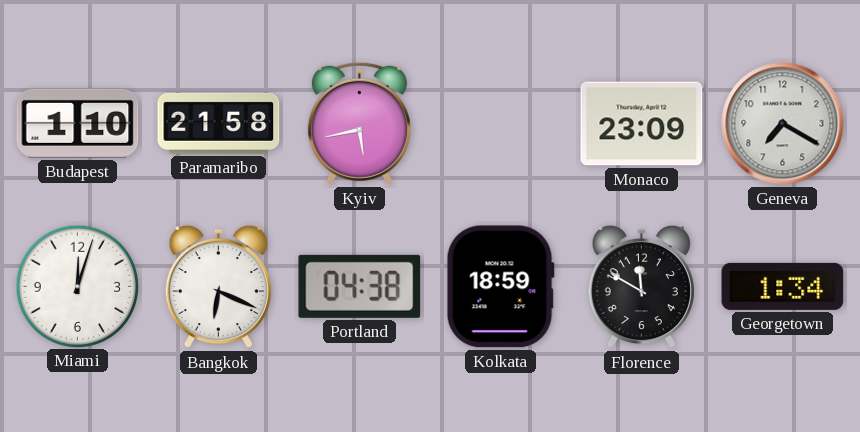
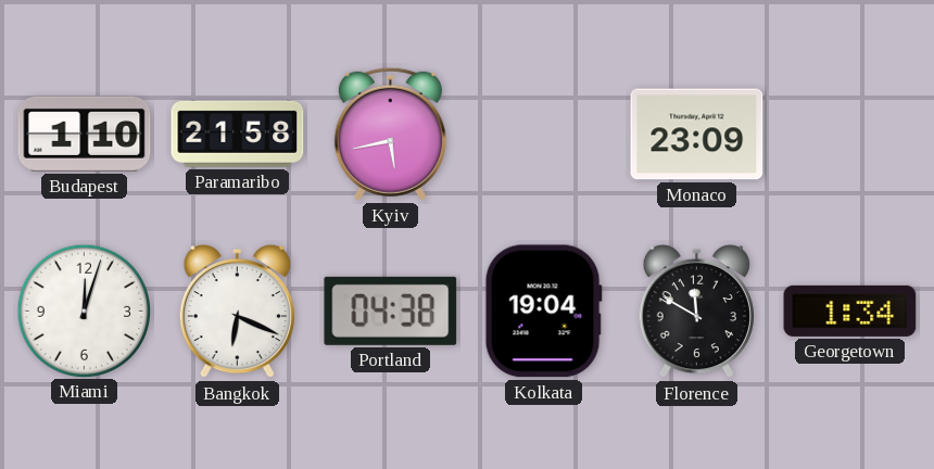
Geneva: 7:20 -> none (783, 124)
Kolkata: 18:59 -> 19:04 (543, 312)
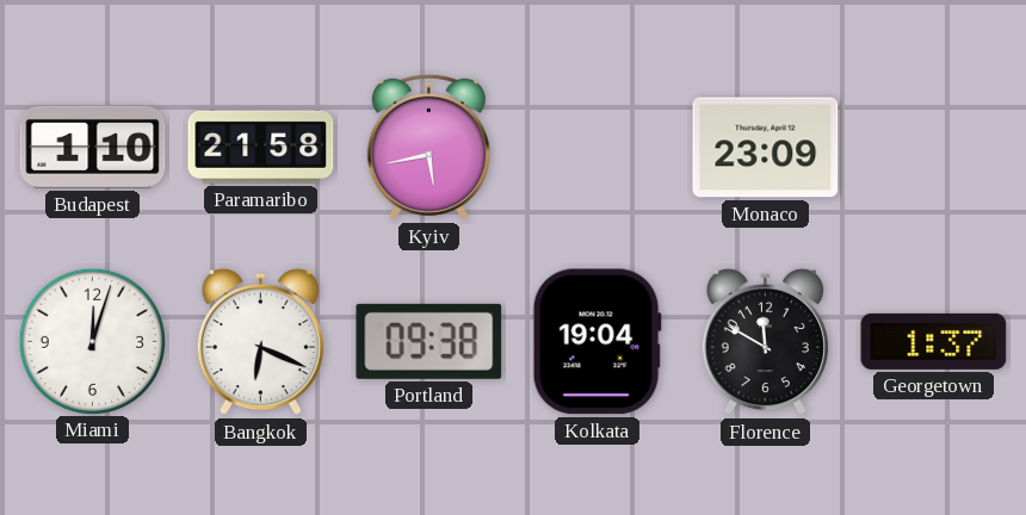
Portland: 04:38 -> 09:38 (429, 341)
Georgetown: 1:34 -> 1:37 (934, 341)
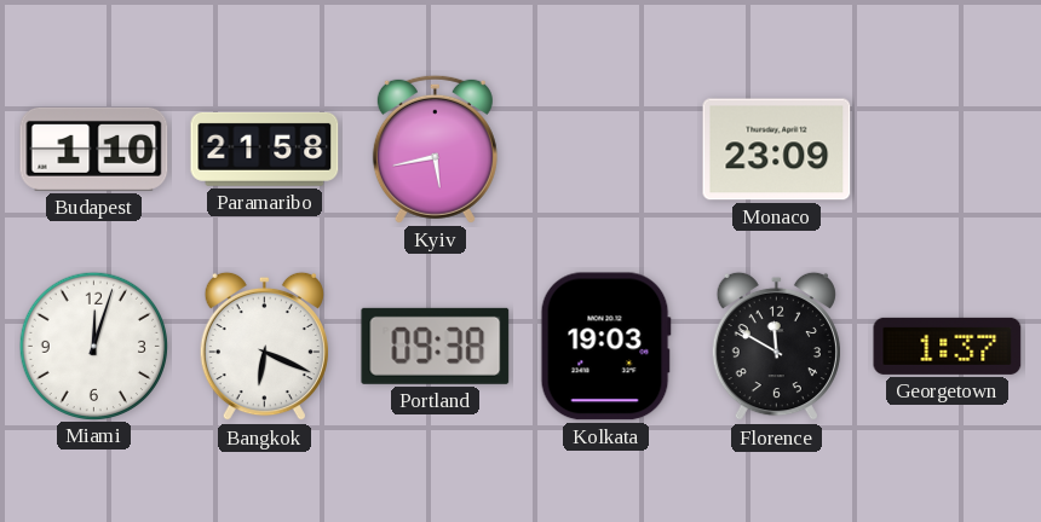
Kolkata: 19:04 -> 19:03 (605, 347)
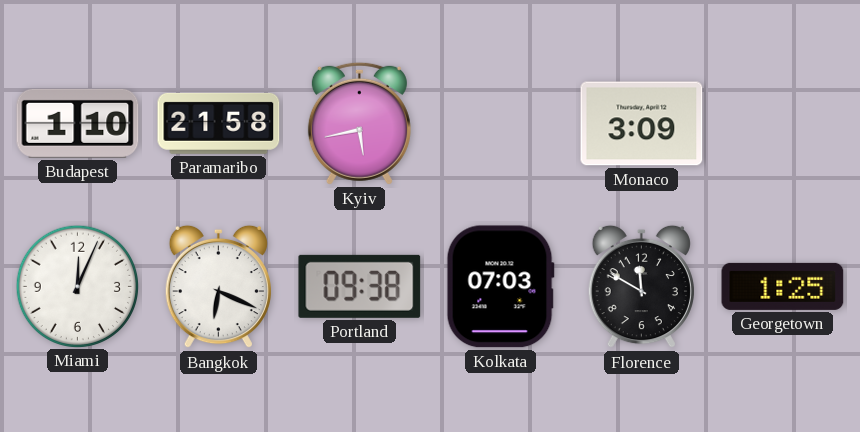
Monaco: 23:09 -> 3:09 (642, 124)
Miami: 12:03 -> 12:04 (77, 286)
Kolkata: 19:03 -> 07:03 (500, 287)
Georgetown: 1:37 -> 1:25 (783, 286)
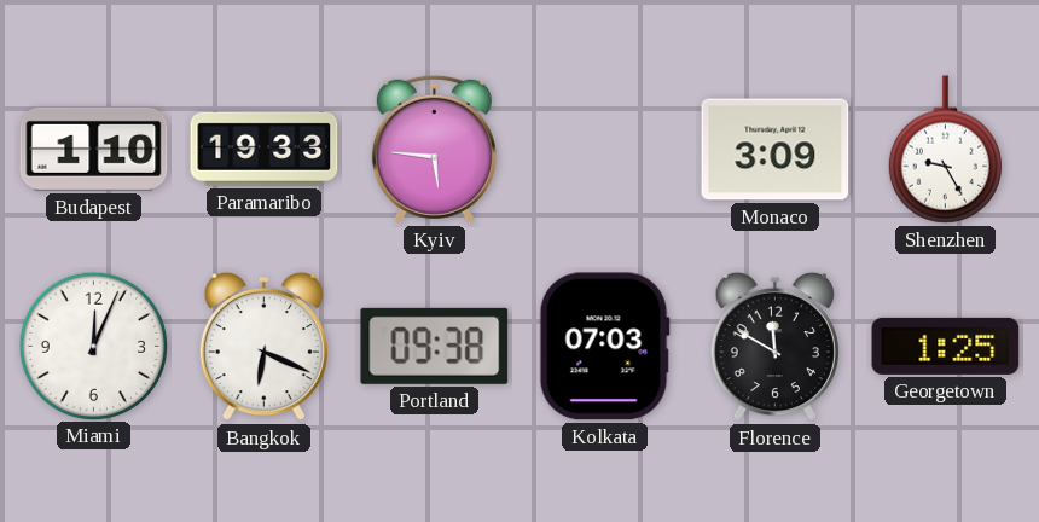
Paramaribo: 21:58 -> 19:33 (265, 149)
Kyiv: 5:43 -> 5:46 (434, 149)
Shenzhen: none -> 9:25 (945, 150)
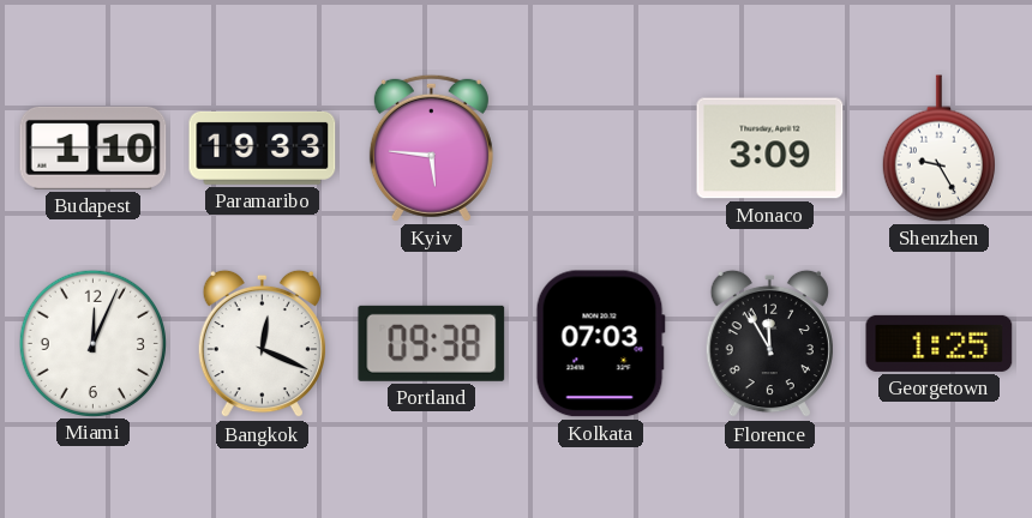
Bangkok: 6:19 -> 12:19 (262, 344)
Florence: 11:50 -> 11:55 (769, 344)
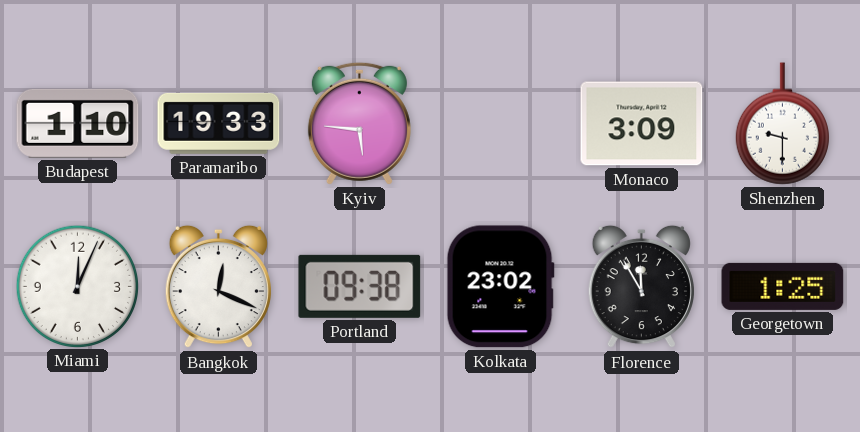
Shenzhen: 9:25 -> 9:30 (782, 124)
Kolkata: 07:03 -> 23:02 (500, 287)
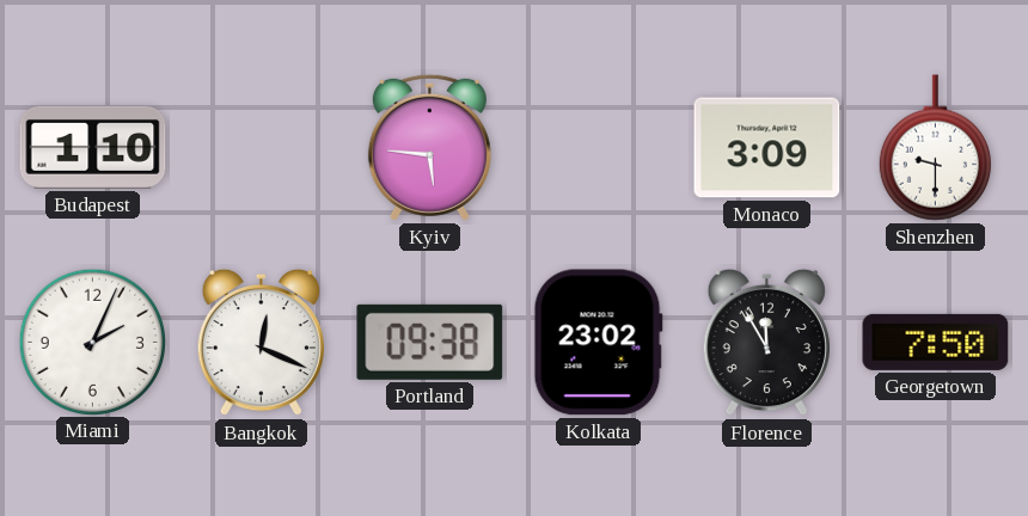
Paramaribo: 19:33 -> none (219, 123)
Miami: 12:04 -> 2:04 (92, 342)
Georgetown: 1:25 -> 7:50 (936, 342)
